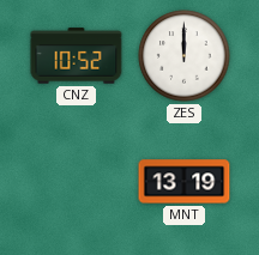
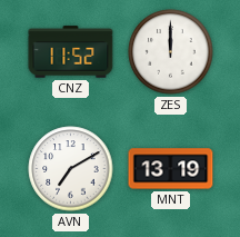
CNZ: 10:52 -> 11:52 (71, 52)
AVN: none -> 7:10 (71, 169)
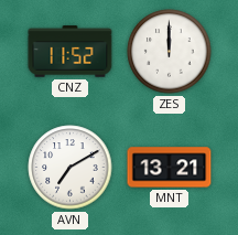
MNT: 13:19 -> 13:21 (170, 168)
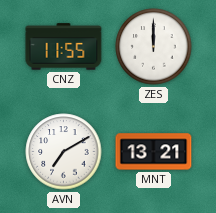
CNZ: 11:52 -> 11:55 (64, 47)
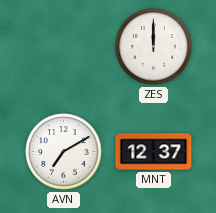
CNZ: 11:55 -> none (64, 47)
MNT: 13:21 -> 12:37 (154, 152)
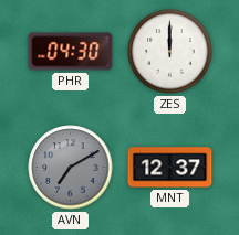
PHR: none -> 04:30 (71, 52)
AVN dial: white -> grey (71, 168)
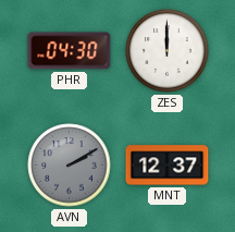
AVN: 7:10 -> 2:10 (70, 166)
